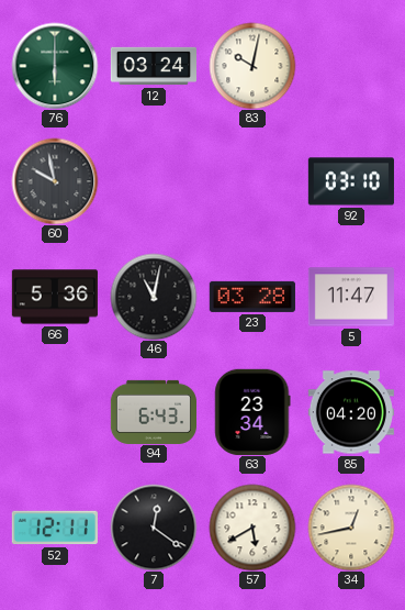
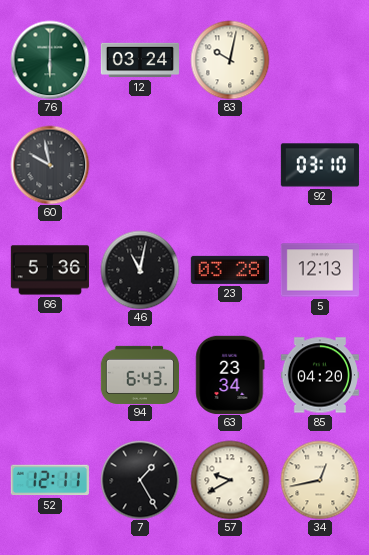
5: 11:47 -> 12:13 (319, 270)
7: 12:21 -> 1:25 (140, 480)
57: 5:40 -> 9:40 (230, 480)
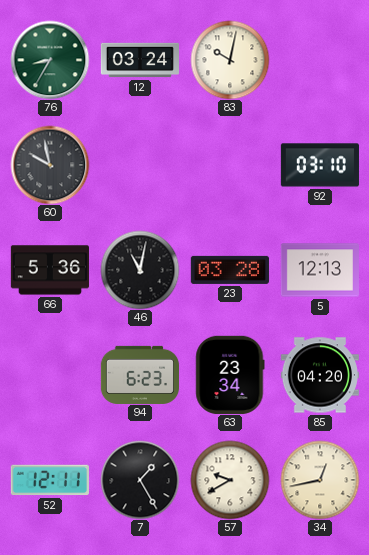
76: 6:00 -> 8:35 (50, 60)
94: 6:43 -> 6:23 (139, 374)
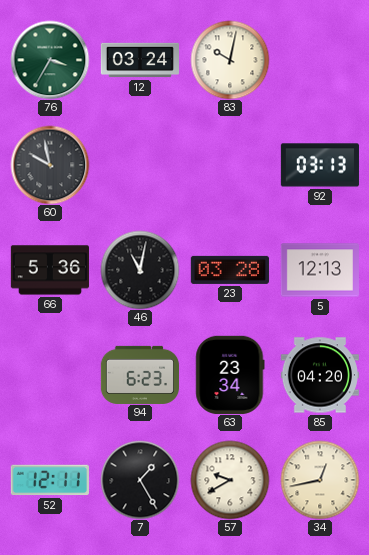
76: 8:35 -> 3:35 (50, 60)
92: 03:10 -> 03:13 (320, 165)
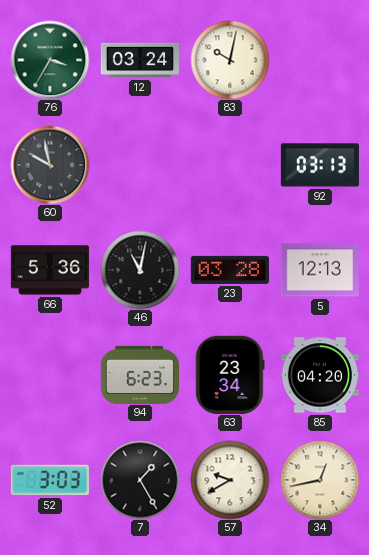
52: 12:11 -> 3:03 (50, 480)
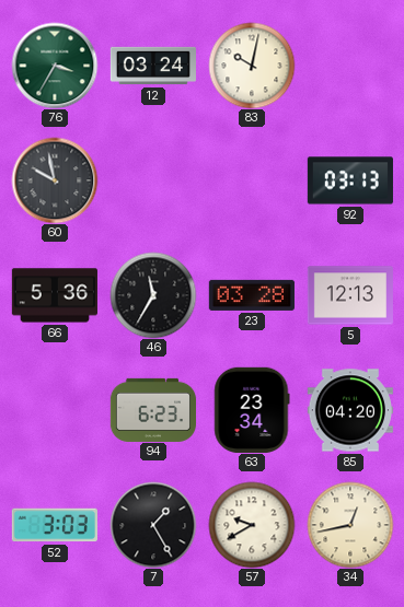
46: 11:02 -> 11:35 (153, 295)
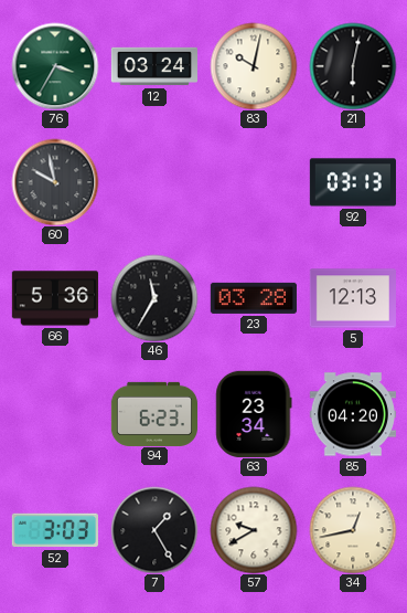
21: none -> 6:02 (353, 66)
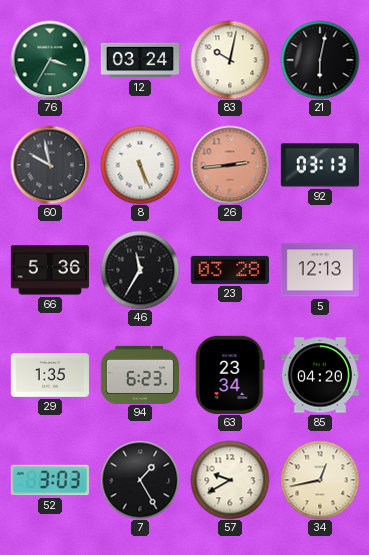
8: none -> 5:26 (140, 165)
26: none -> 2:44 (230, 165)
29: none -> 1:35 (49, 376)
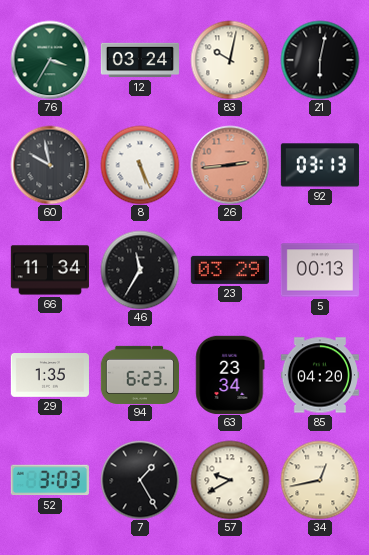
66: 5:36 -> 11:34 (50, 270)
23: 03:28 -> 03:29 (230, 270)
5: 12:13 -> 00:13 (319, 270)
